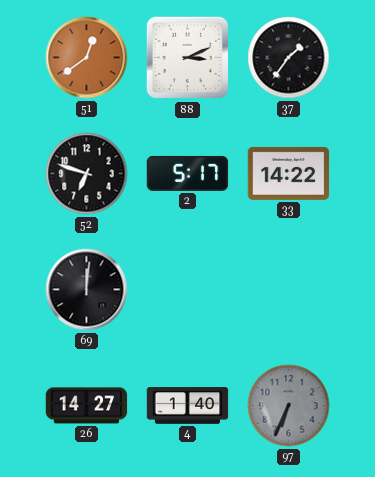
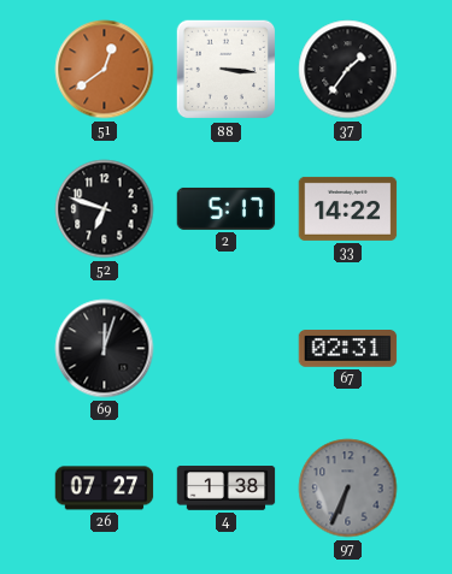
88: 3:11 -> 3:16 (227, 70)
69: 12:01 -> 12:03 (105, 349)
67: none -> 02:31 (348, 349)
26: 14:27 -> 07:27 (105, 489)
4: 1:40 -> 1:38 (227, 489)
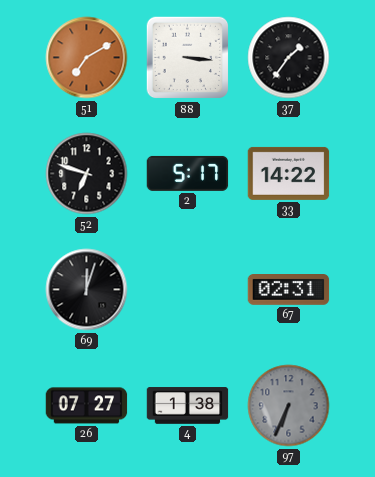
51: 12:39 -> 7:10 (87, 58)
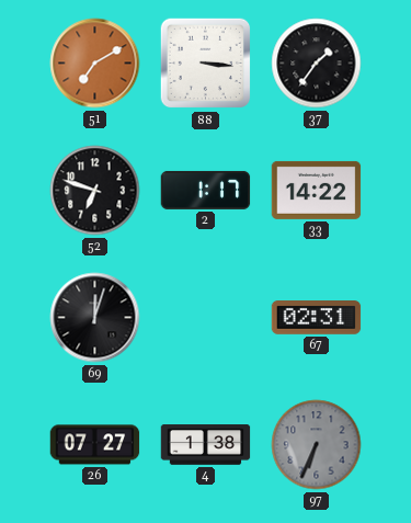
2: 5:17 -> 1:17 (206, 190)
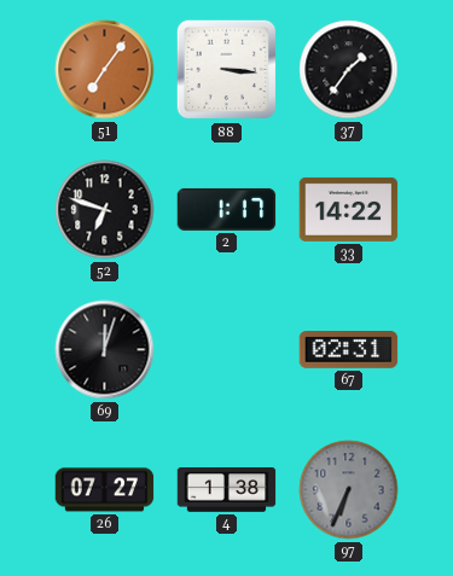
51: 7:10 -> 7:06 (105, 70)
